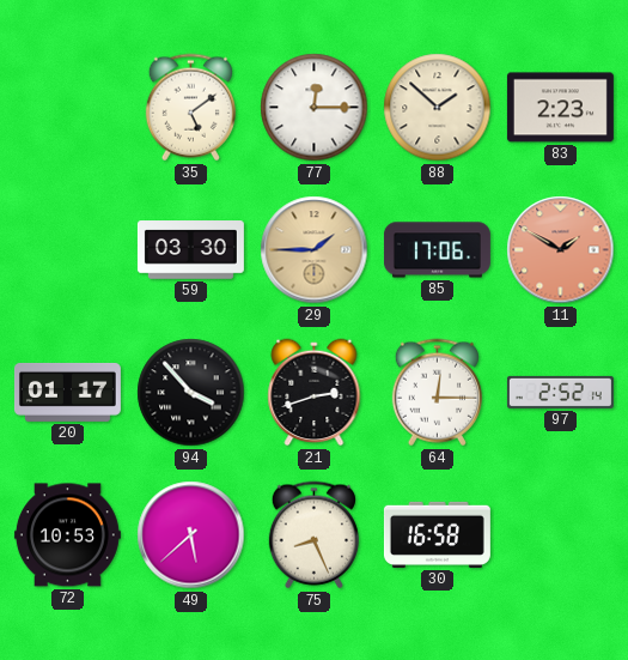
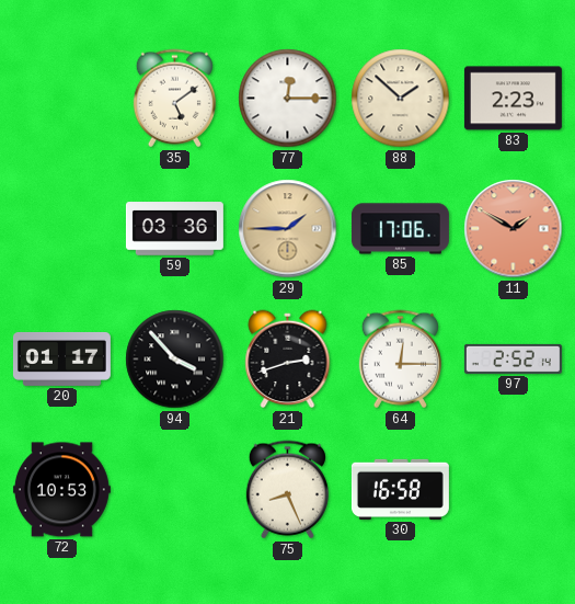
59: 03:30 -> 03:36 (174, 229)
49: 5:38 -> none (191, 535)
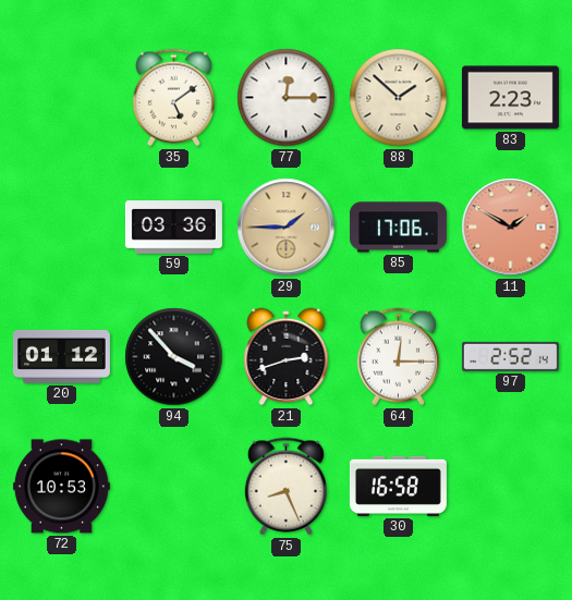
20: 01:17 -> 01:12 (61, 356)
